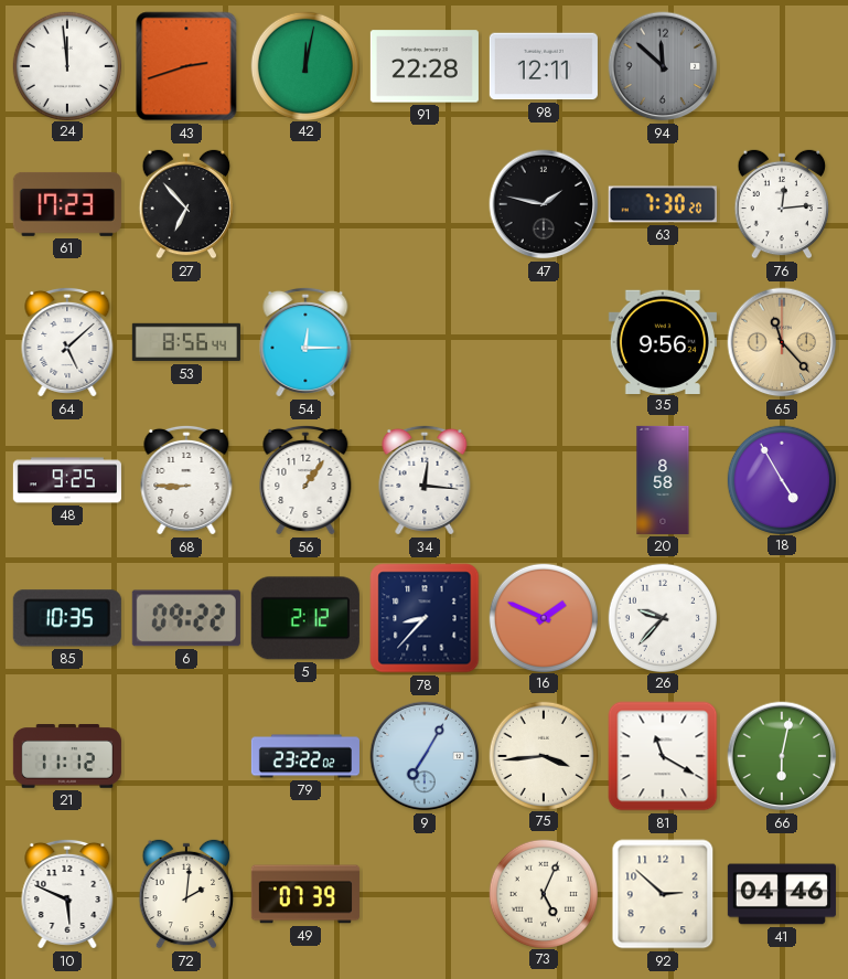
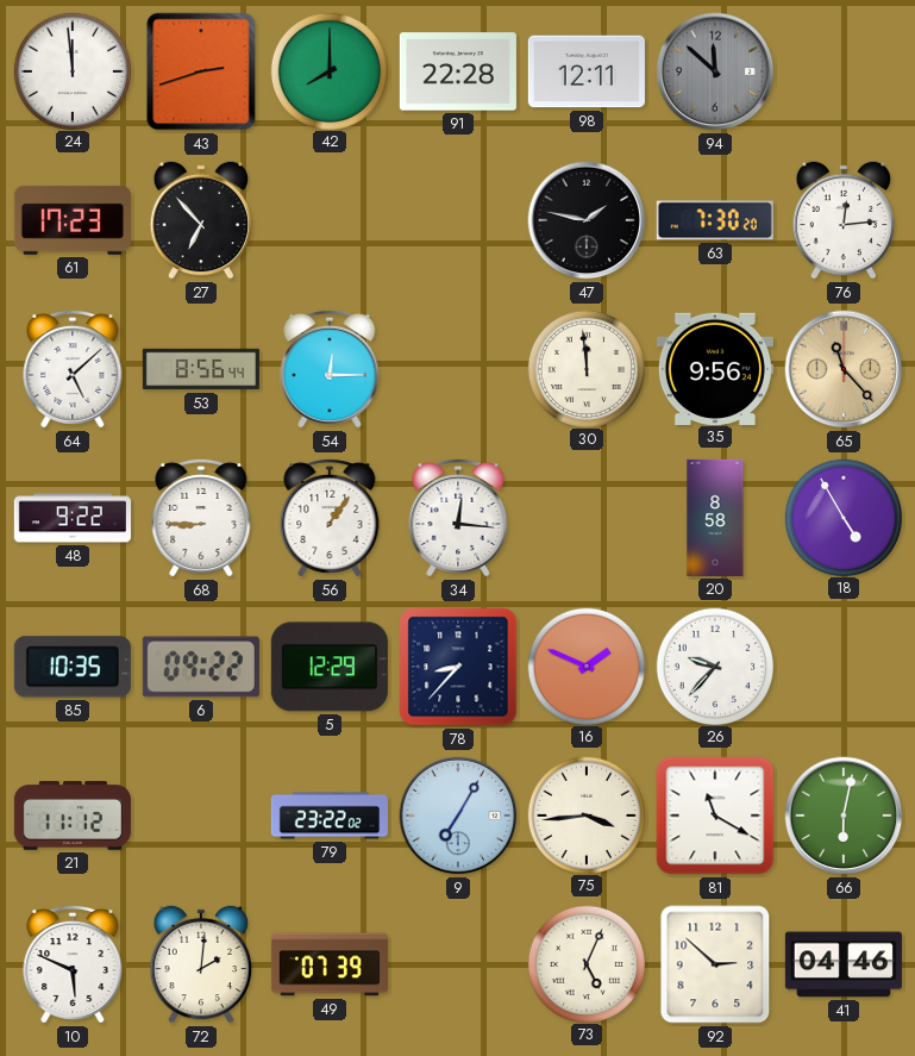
42: 12:02 -> 8:00 (328, 70)
30: none -> 11:59 (585, 368)
48: 9:25 -> 9:22 (73, 518)
5: 2:12 -> 12:29 (330, 667)
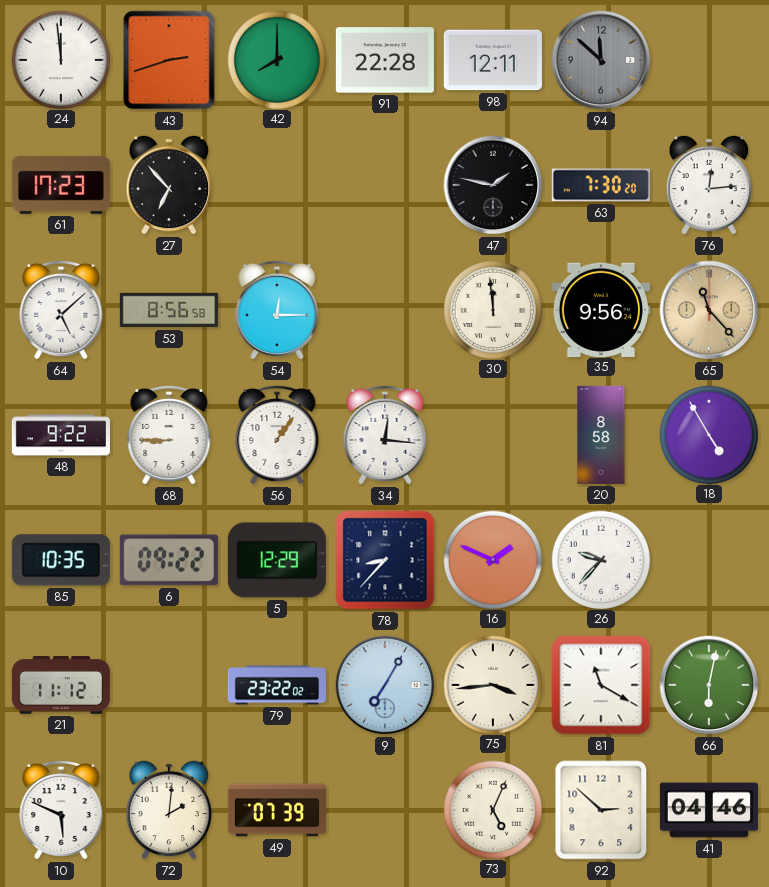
53: 8:56:44 -> 8:56:58 (169, 310)
